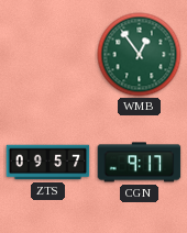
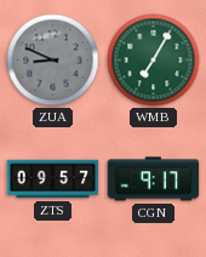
ZUA: none -> 8:49 (53, 61)
WMB: 12:54 -> 7:05 (154, 61)
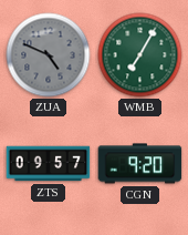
ZUA: 8:49 -> 4:49 (49, 55)
CGN: 9:17 -> 9:20 (140, 164)
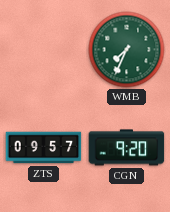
ZUA: 4:49 -> none (49, 55)
WMB: 7:05 -> 7:34 (127, 50)
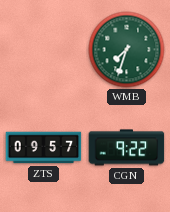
WMB: 7:34 -> 7:33 (127, 50)
CGN: 9:20 -> 9:22 (127, 148)
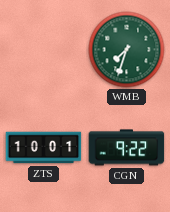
ZTS: 09:57 -> 10:01 (44, 148)
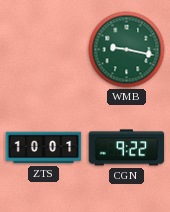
WMB: 7:33 -> 9:17 (127, 50)
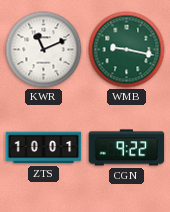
KWR: none -> 11:11 (44, 50)
